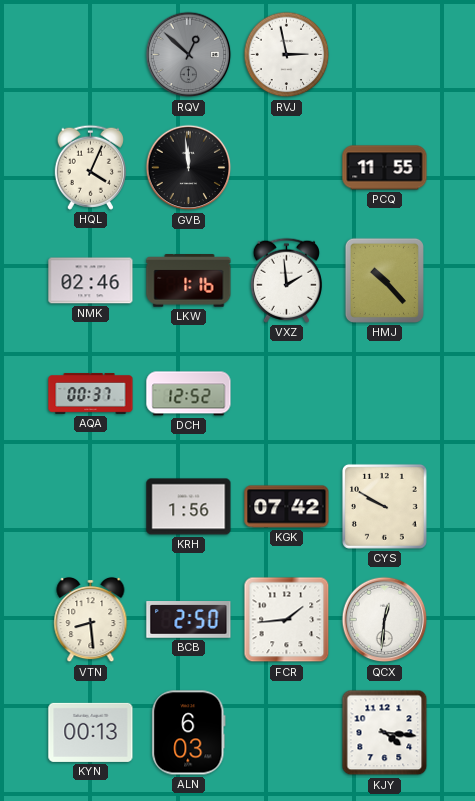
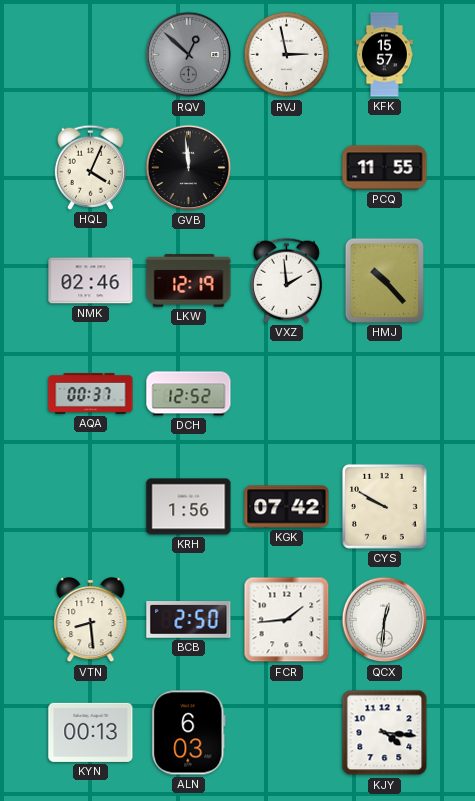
KFK: none -> 15:57 (384, 55)
LKW: 1:16 -> 12:19 (189, 281)
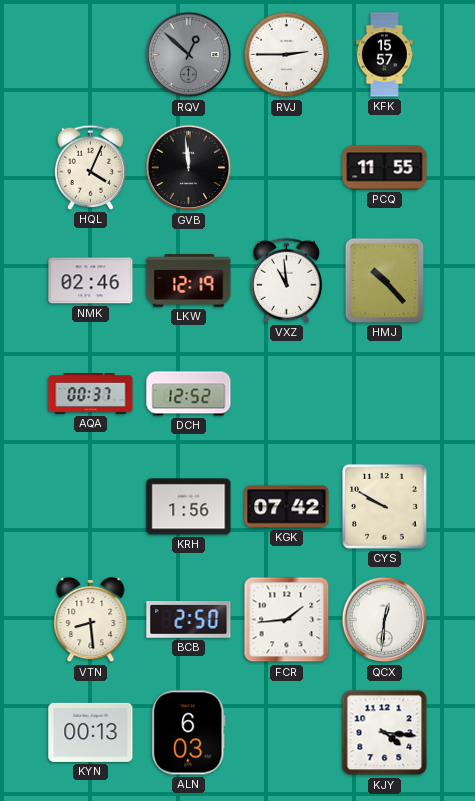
RVJ: 2:58 -> 2:45 (287, 55)
VXZ: 1:59 -> 10:59 (286, 280)
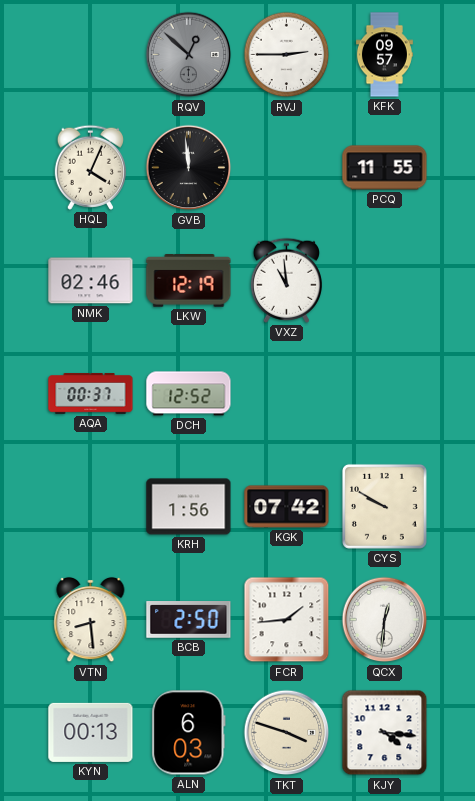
KFK: 15:57 -> 09:57 (384, 55)
HMJ: 10:23 -> none (384, 280)
TKT: none -> 3:48 (287, 733)
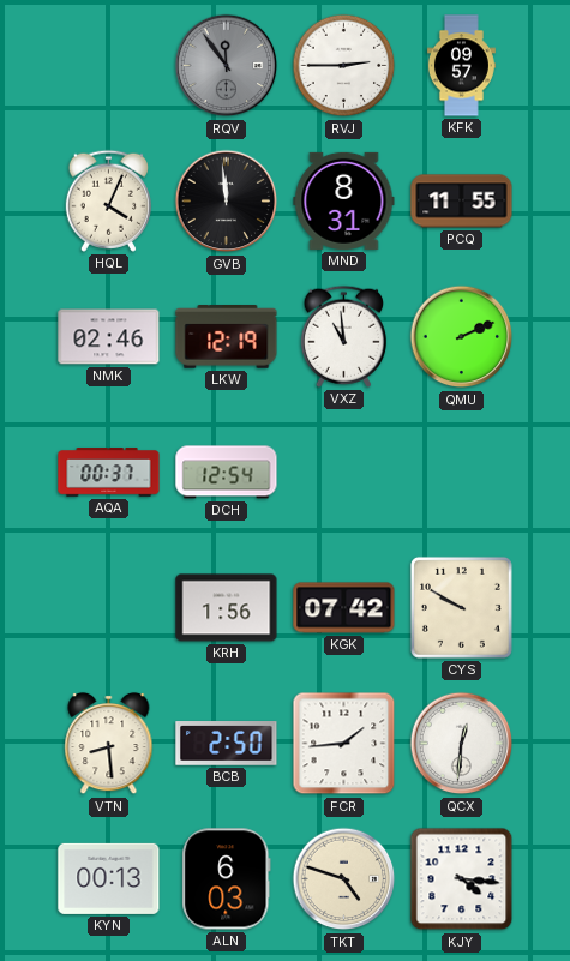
RQV: 12:52 -> 11:54 (227, 66)
MND: none -> 8:31 (344, 200)
QMU: none -> 2:11 (462, 337)
DCH: 12:52 -> 12:54 (227, 473)
TKT: 3:48 -> 4:48 (344, 879)
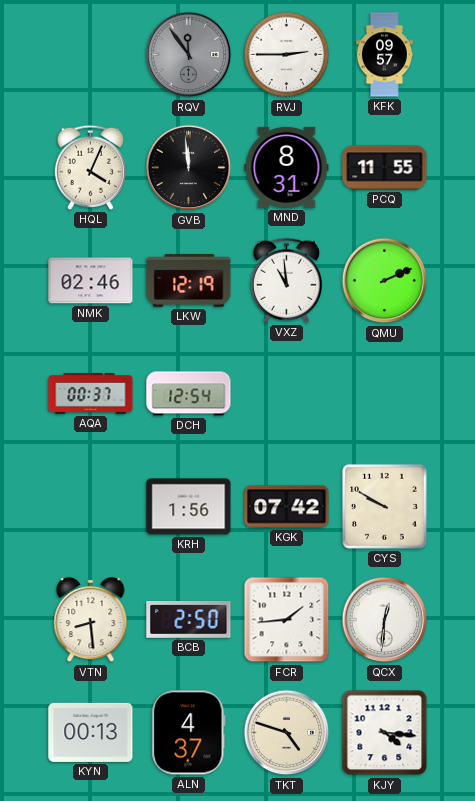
ALN: 6:03 -> 4:37 (189, 733)
